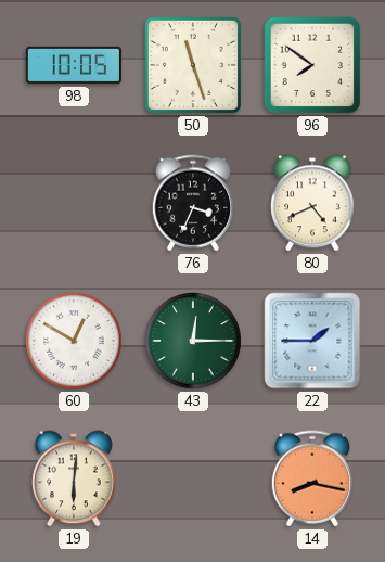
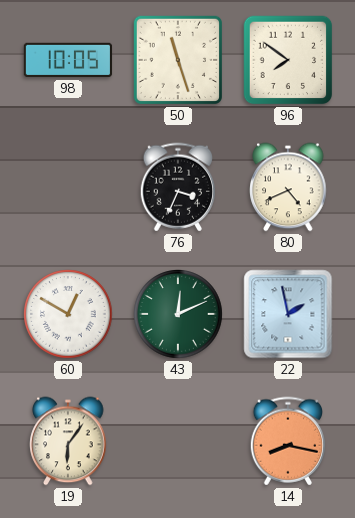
43: 12:15 -> 12:11 (178, 314)
22: 1:45 -> 1:58 (288, 314)
19: 6:01 -> 6:06 (68, 441)
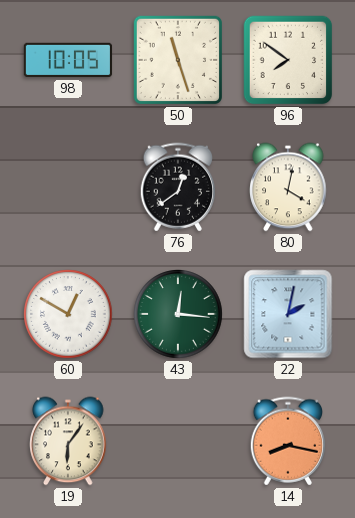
76: 3:34 -> 12:39 (177, 187)
80: 4:41 -> 4:02 (288, 187)
43: 12:11 -> 12:16 (178, 314)
22: 1:58 -> 2:02 (288, 314)
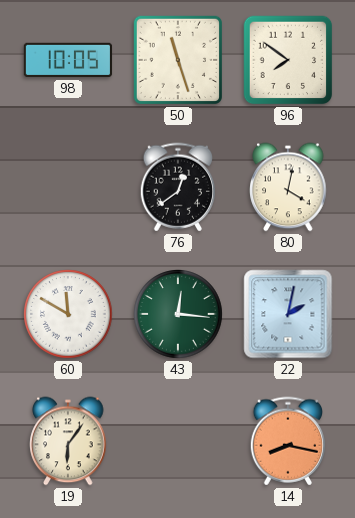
60: 12:50 -> 11:50 (68, 314)
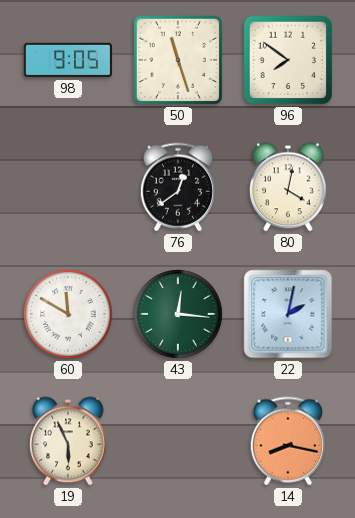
98: 10:05 -> 9:05 (68, 60)
19: 6:06 -> 5:56 (68, 441)
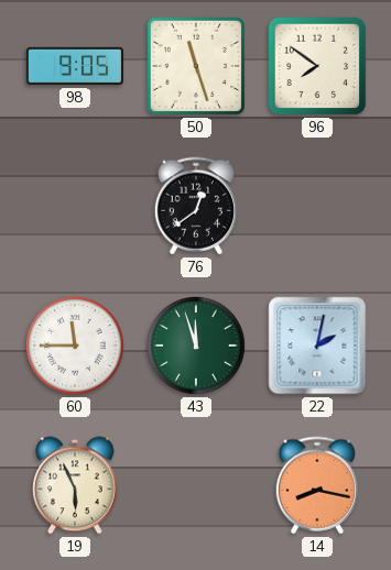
80: 4:02 -> none (288, 187)
60: 11:50 -> 11:45 (75, 346)
43: 12:16 -> 11:57 (196, 346)
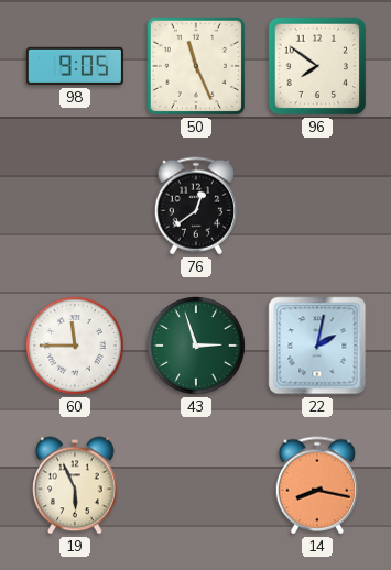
50: 11:27 -> 11:26 (196, 66)
43: 11:57 -> 2:57 (196, 346)
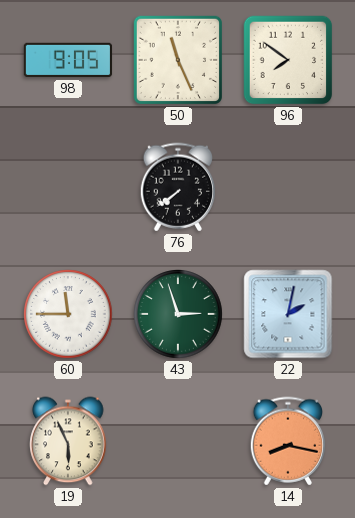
76: 12:39 -> 7:39 (177, 187)
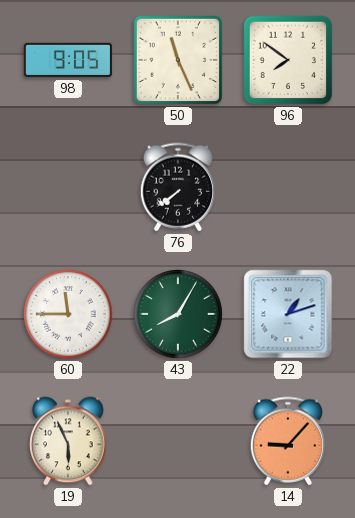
43: 2:57 -> 8:05 (178, 314)
22: 2:02 -> 1:12 (288, 314)
14: 8:17 -> 9:07 (287, 441)
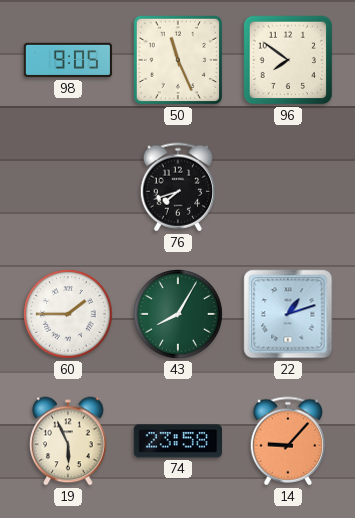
76: 7:39 -> 7:42 (177, 187)
60: 11:45 -> 1:45 (68, 314)
74: none -> 23:58 (177, 441)
